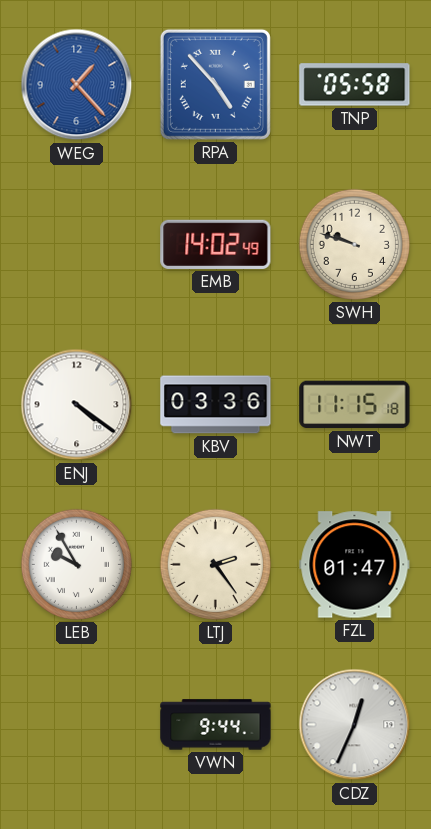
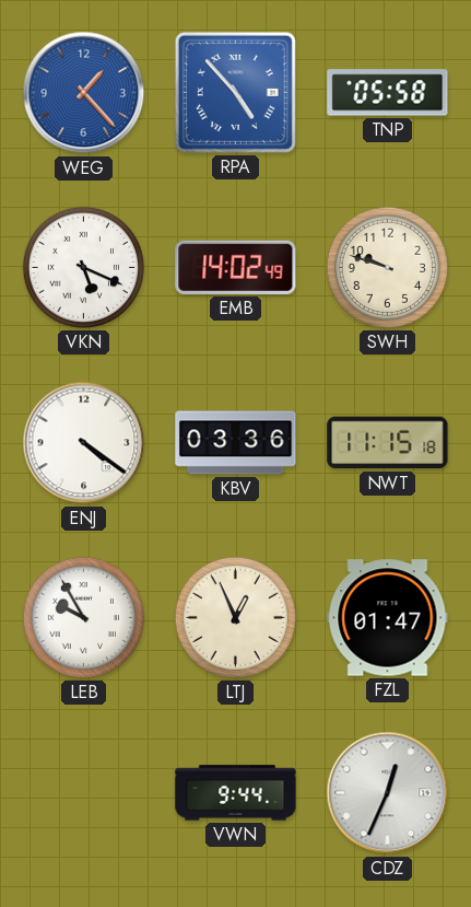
VKN: none -> 5:19 (83, 267)
LTJ: 2:24 -> 12:56 (235, 617)
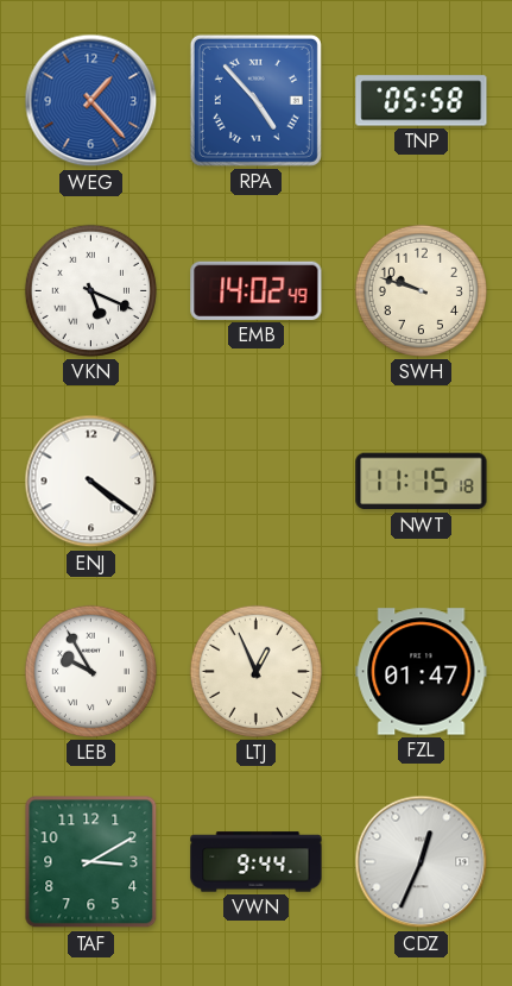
KBV: 03:36 -> none (236, 443)
TAF: none -> 3:10 (91, 862)
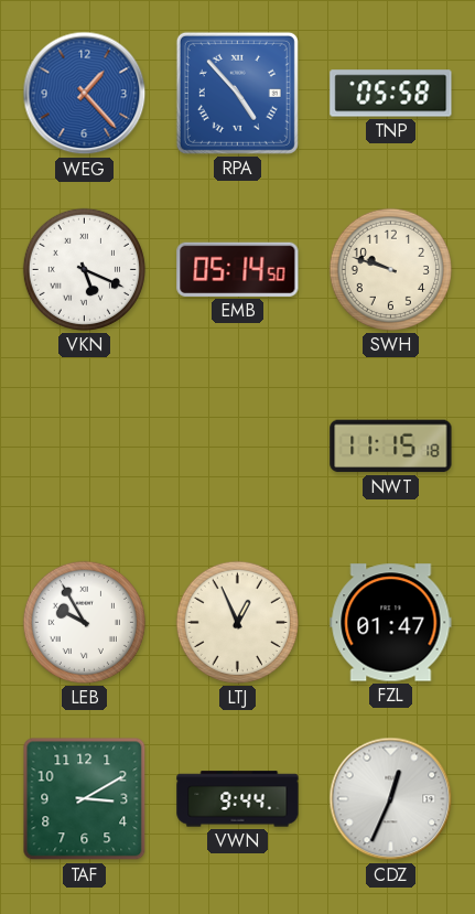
EMB: 14:02 -> 05:14 (238, 269)
ENJ: 4:21 -> none (91, 482)
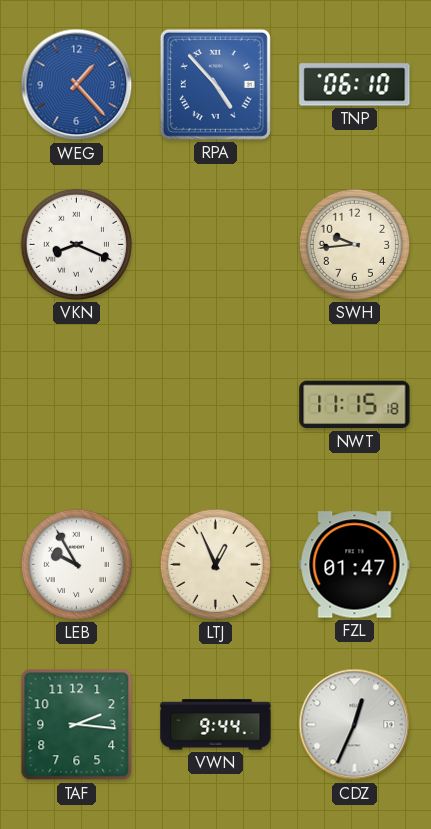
TNP: 05:58 -> 06:10 (355, 85)
VKN: 5:19 -> 8:19 (76, 244)
EMB: 05:14 -> none (238, 269)
SWH: 9:48 -> 9:44 (354, 244)
TAF: 3:10 -> 2:16 (77, 725)
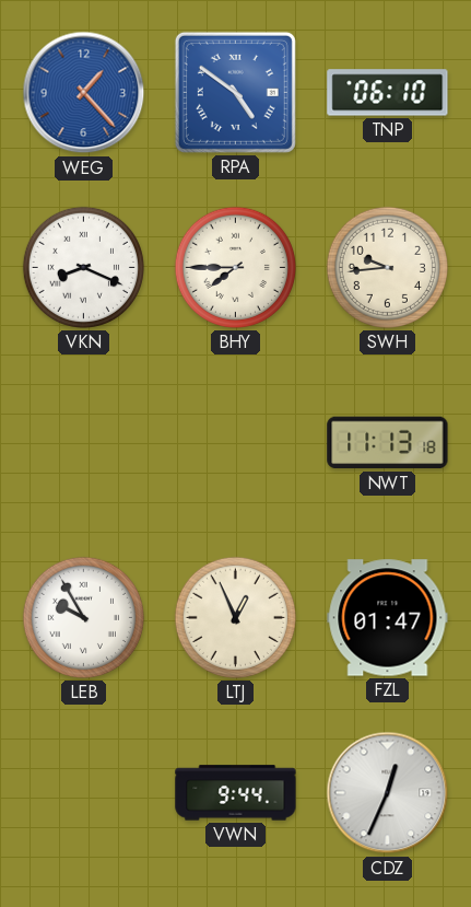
RPA: 4:53 -> 4:51 (235, 92)
BHY: none -> 7:45 (235, 267)
NWT: 11:15 -> 11:13 (388, 443)
TAF: 2:16 -> none (77, 725)
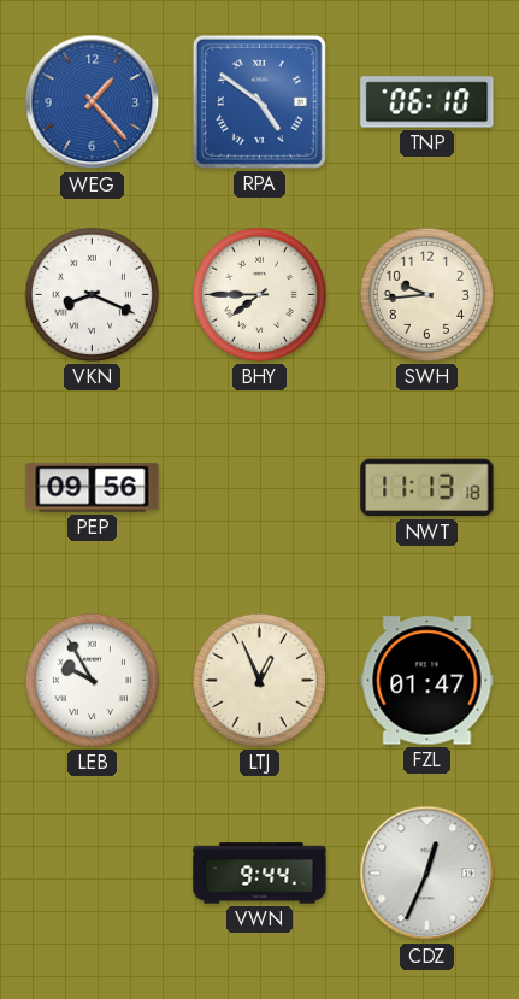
PEP: none -> 09:56 (93, 488)
